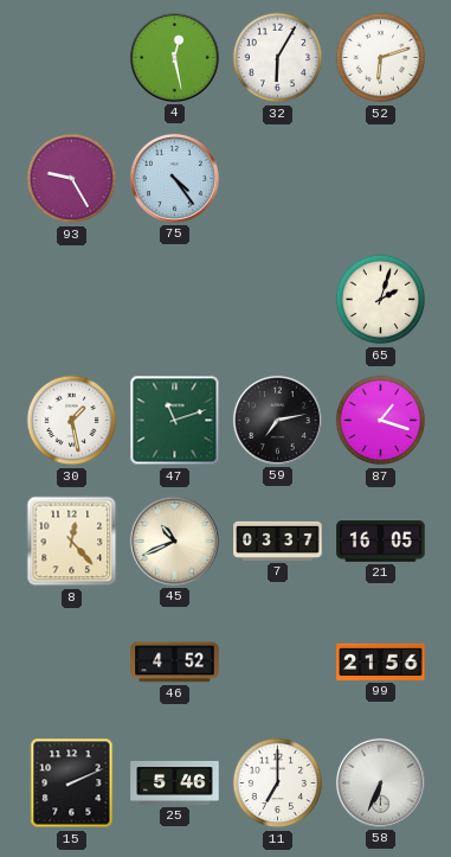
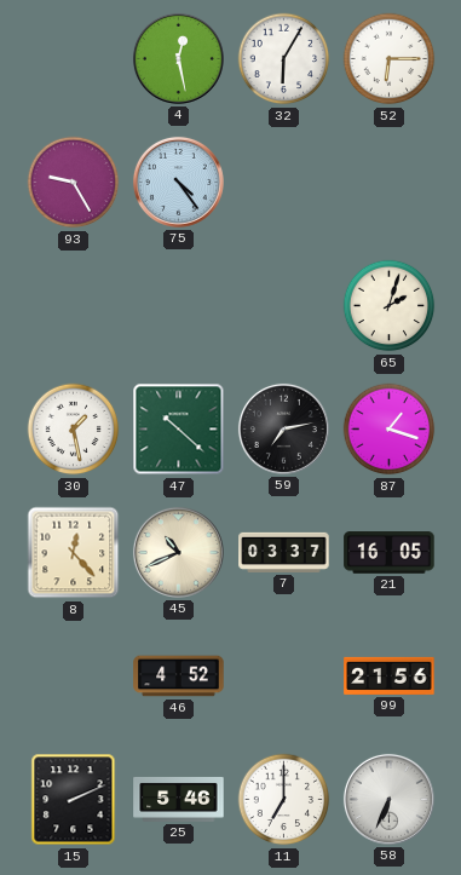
52: 6:12 -> 6:15 (390, 59)
47: 11:12 -> 10:22 (179, 430)
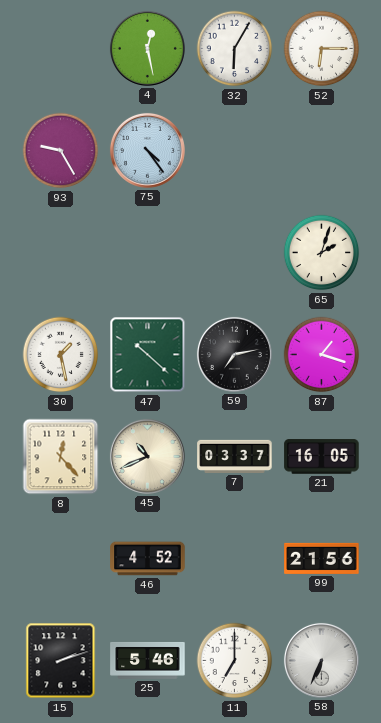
15: 2:11 -> 2:12 (61, 661)
